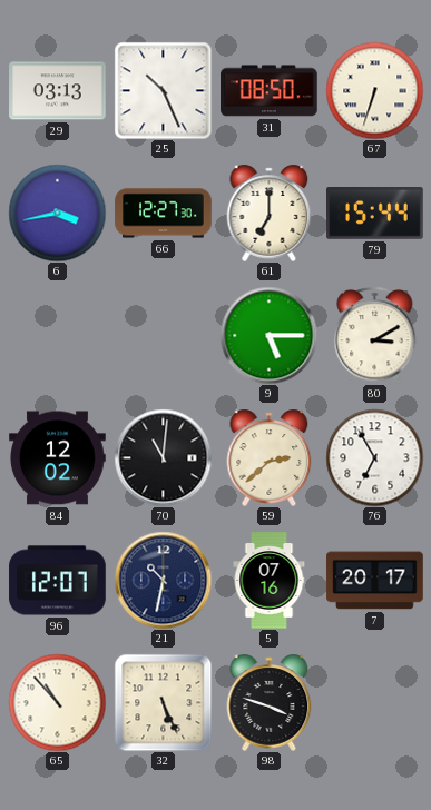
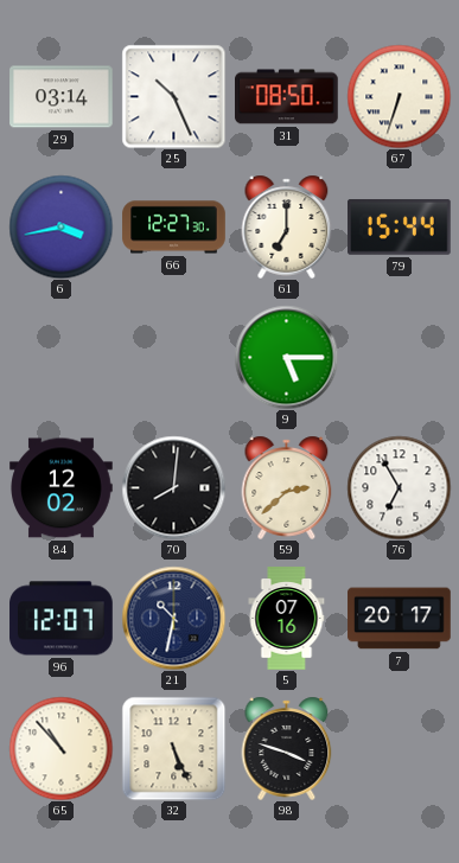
29: 03:13 -> 03:14 (62, 97)
80: 3:10 -> none (375, 335)
70: 11:01 -> 8:01 (173, 487)
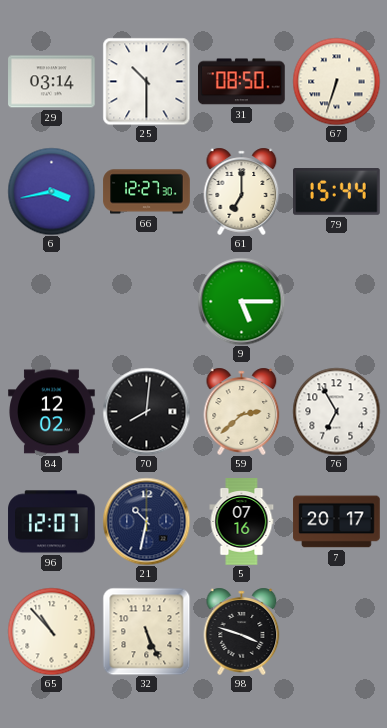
25: 10:26 -> 10:30 (146, 81)
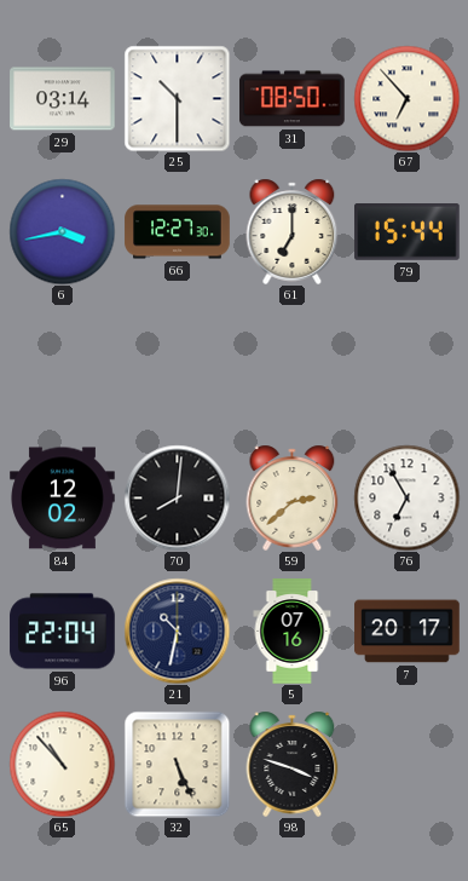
67: 6:33 -> 6:53 (406, 98)
9: 5:15 -> none (241, 301)
96: 12:07 -> 22:04 (63, 632)
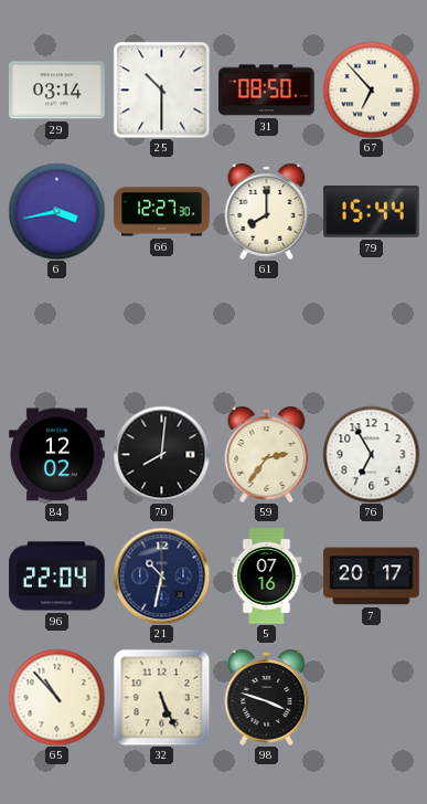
61: 7:00 -> 8:00 (267, 211)
59: 2:38 -> 2:36 (267, 454)
